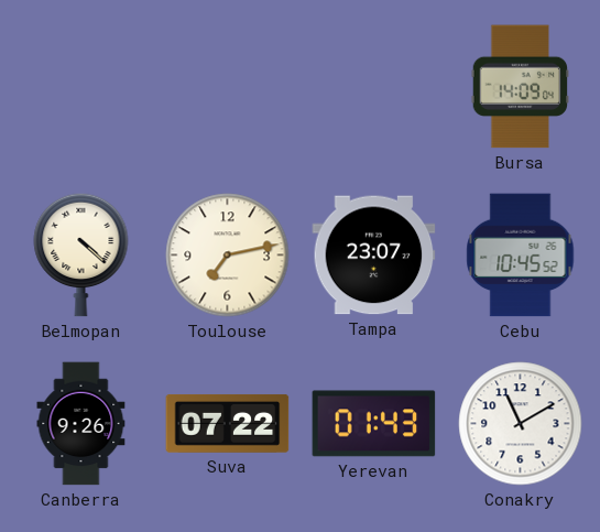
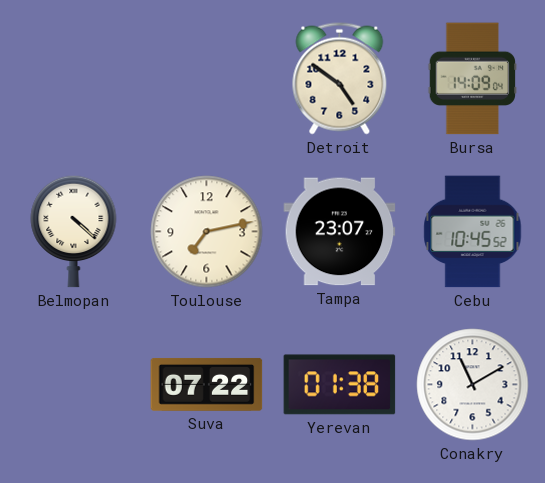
Detroit: none -> 4:51 (340, 79)
Canberra: 9:26 -> none (81, 424)
Yerevan: 01:43 -> 01:38 (340, 385)
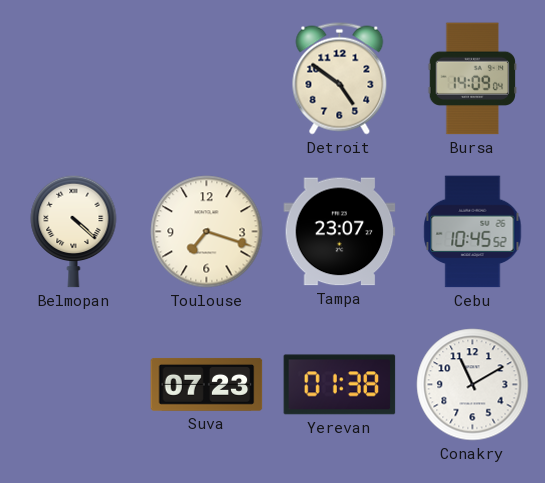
Toulouse: 7:13 -> 7:18 (207, 232)
Suva: 07:22 -> 07:23 (207, 384)
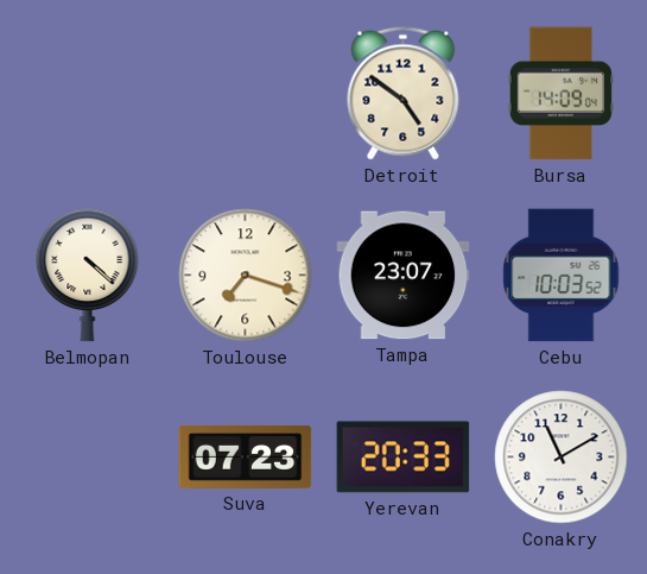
Cebu: 10:45 -> 10:03 (562, 276)
Yerevan: 01:38 -> 20:33 (404, 458)
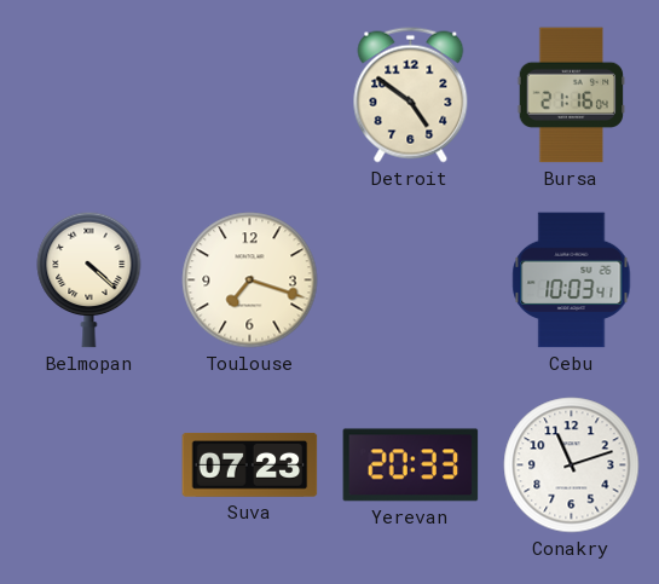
Bursa: 14:09 -> 21:16 (572, 96)
Tampa: 23:07 -> none (404, 276)
Cebu: 10:03:52 -> 10:03:41 (572, 281)
Conakry: 11:10 -> 11:12 (572, 466)
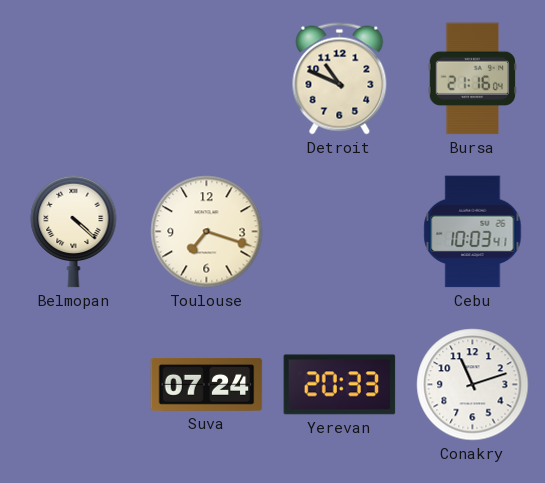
Detroit: 4:51 -> 10:49 (340, 79)
Suva: 07:23 -> 07:24 (207, 384)
